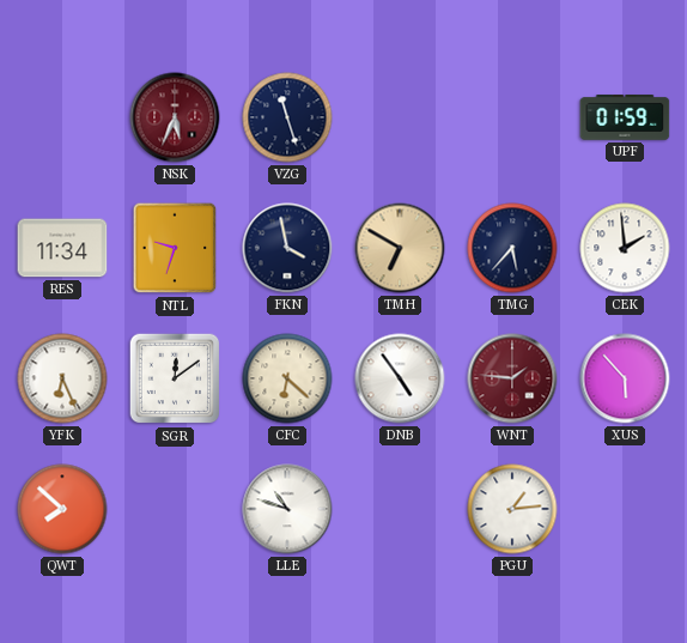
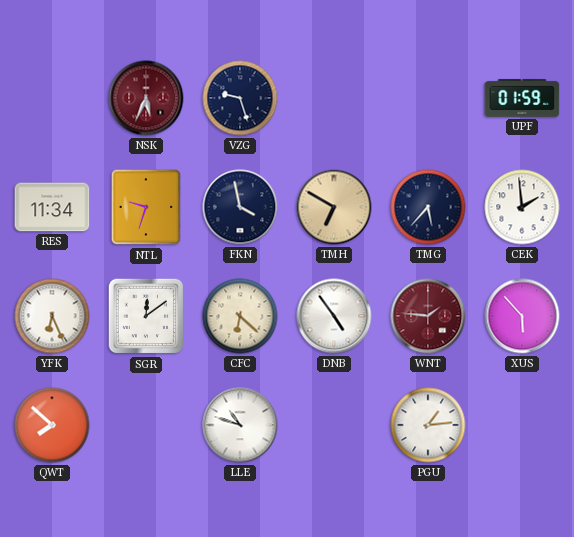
VZG: 11:27 -> 9:27 (240, 98)
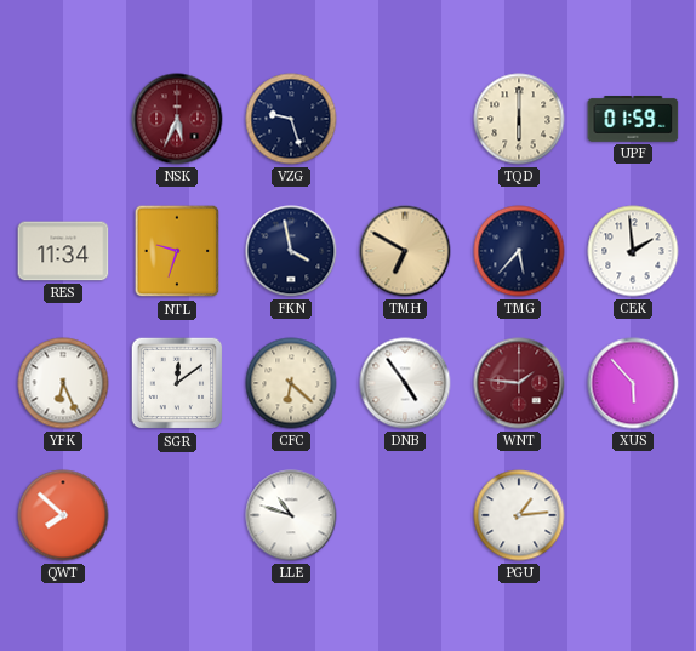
TQD: none -> 6:00 (519, 119)
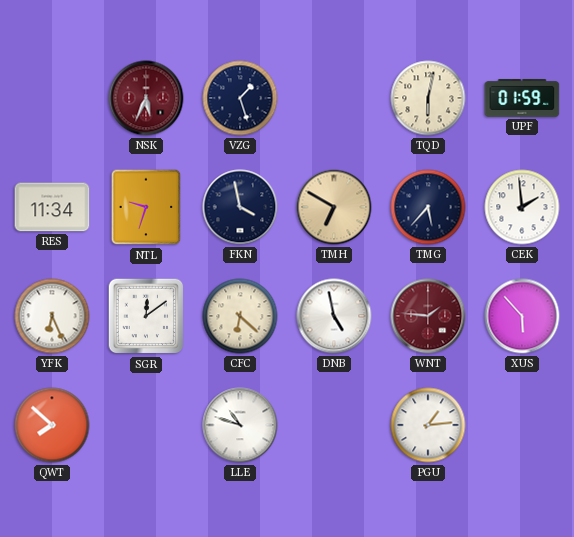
VZG: 9:27 -> 1:27 (240, 98)
TQD: 6:00 -> 6:02 (428, 98)
DNB: 4:54 -> 4:58 (334, 316)
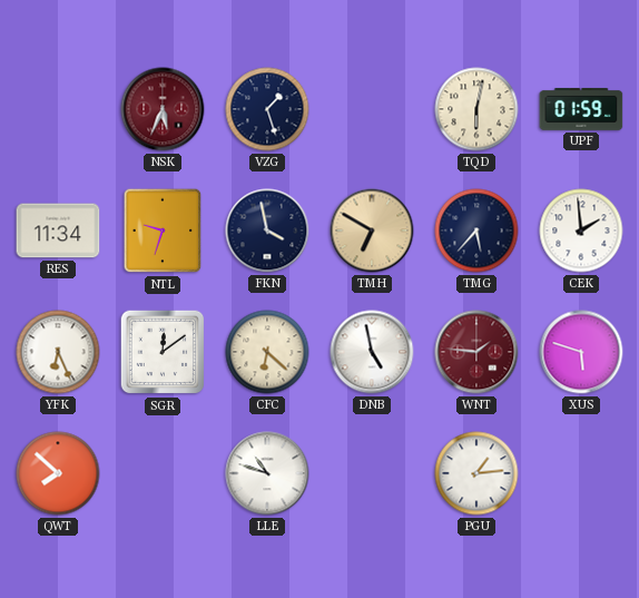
XUS: 5:53 -> 5:48 (581, 352)
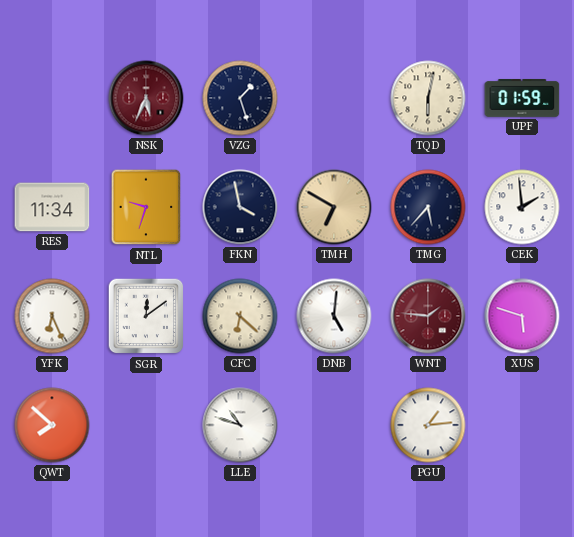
DNB: 4:58 -> 5:01 (334, 316)
